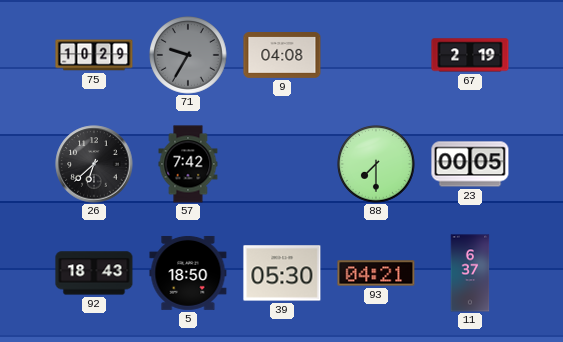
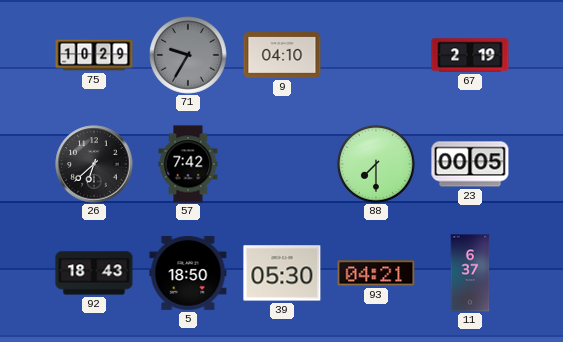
9: 04:08 -> 04:10 (282, 56)
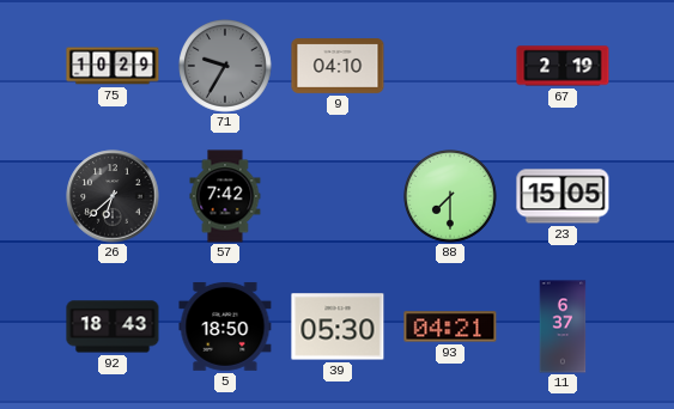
23: 00:05 -> 15:05 (563, 196)
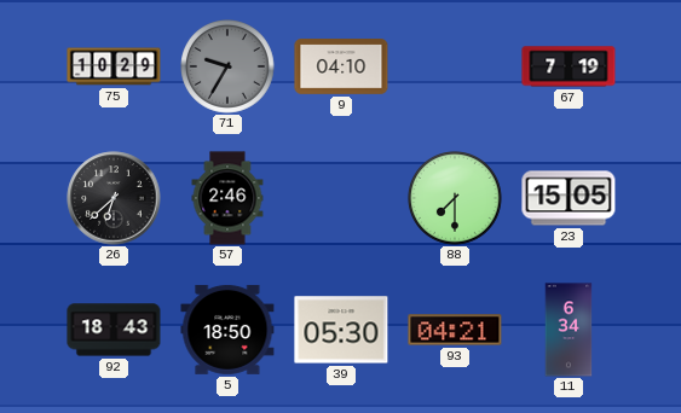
67: 2:19 -> 7:19 (569, 66)
57: 7:42 -> 2:46 (227, 198)
11: 6:37 -> 6:34 (569, 330)
